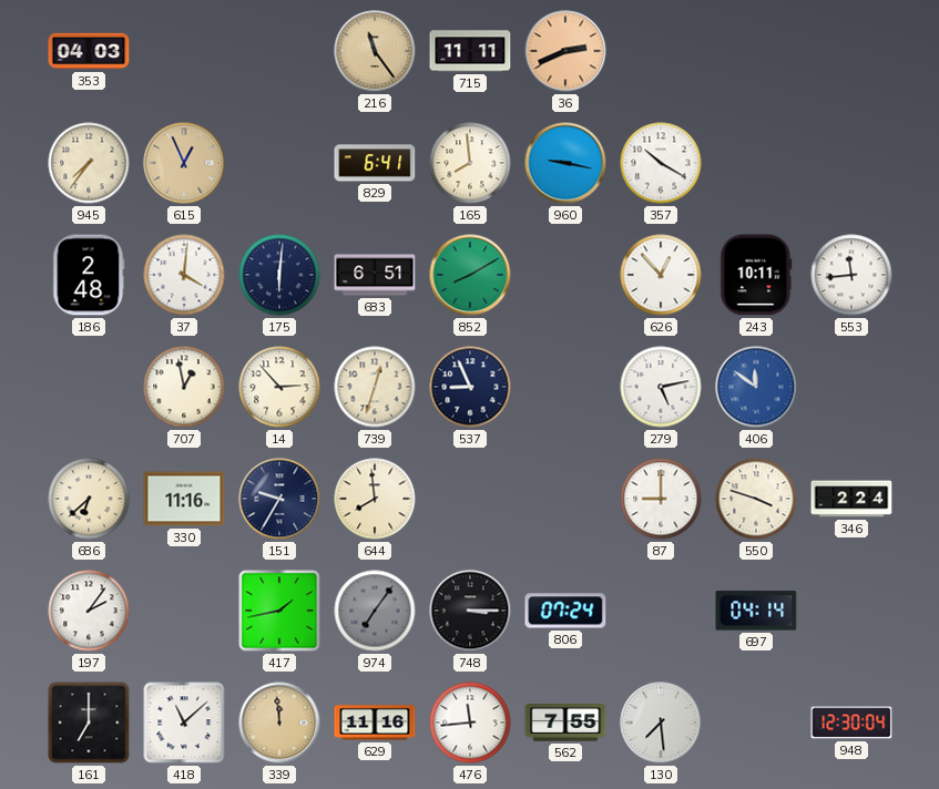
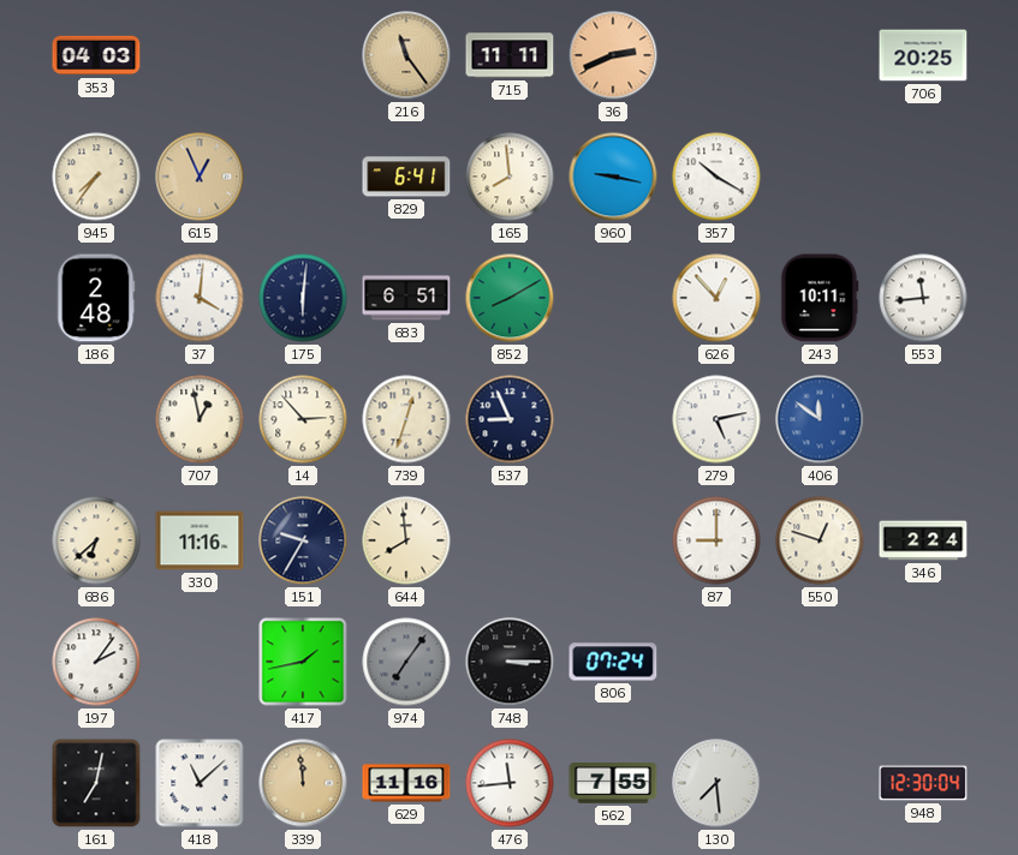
706: none -> 20:25 (923, 55)
550: 3:48 -> 12:48 (820, 540)
697: 04:14 -> none (756, 611)
161: 7:00 -> 7:02 (96, 783)
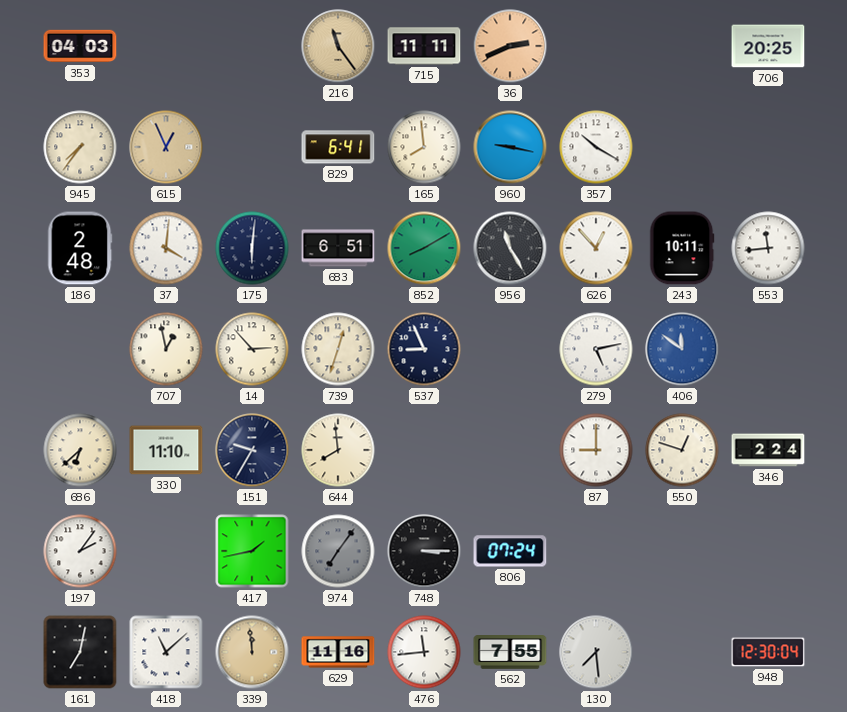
956: none -> 11:25 (510, 248)
330: 11:16 -> 11:10 (166, 450)
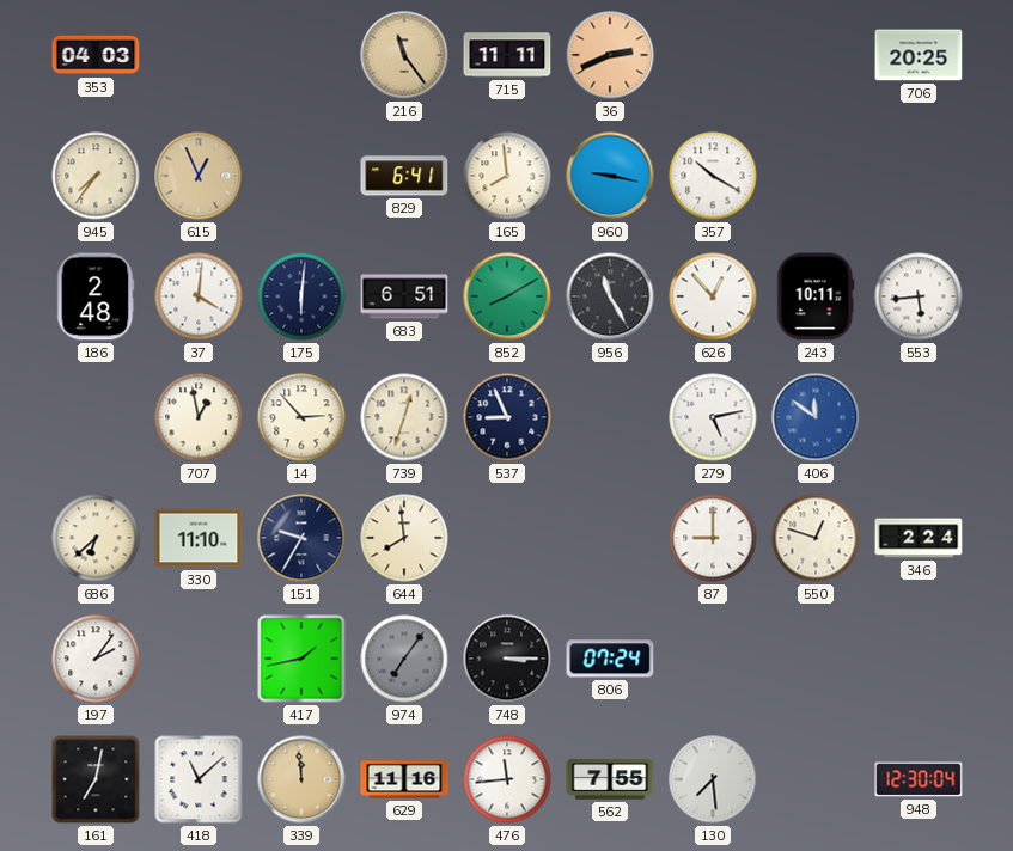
553: 11:44 -> 5:44 (919, 296)
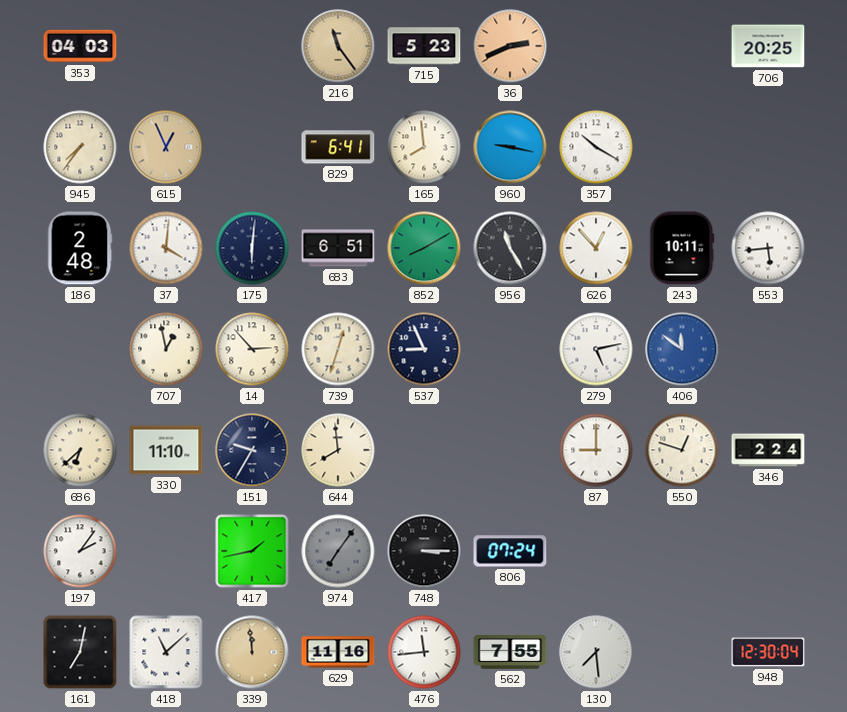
715: 11:11 -> 5:23 (424, 46)
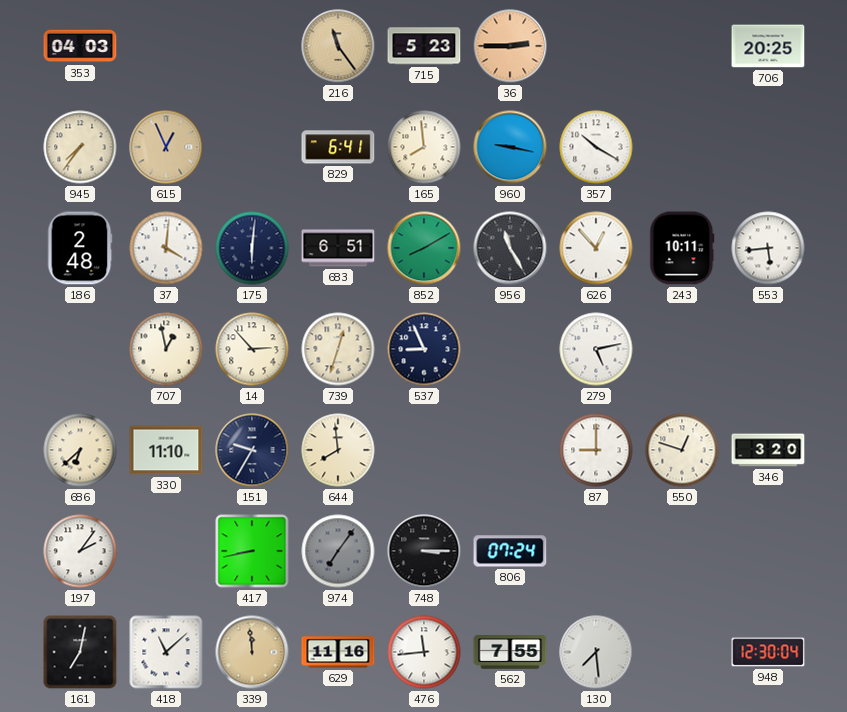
36: 2:41 -> 2:45 (510, 46)
406: 11:51 -> none (682, 349)
346: 2:24 -> 3:20 (768, 450)
417: 1:43 -> 8:43 (252, 551)
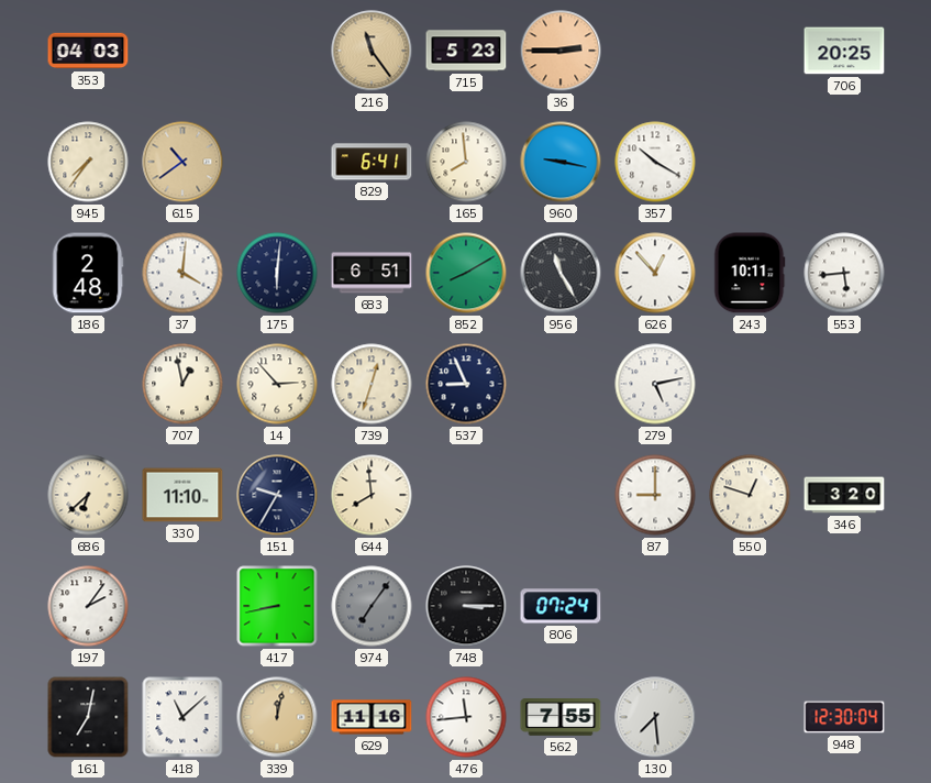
615: 12:56 -> 10:39 (182, 162)
339: 11:59 -> 12:02 (277, 717)
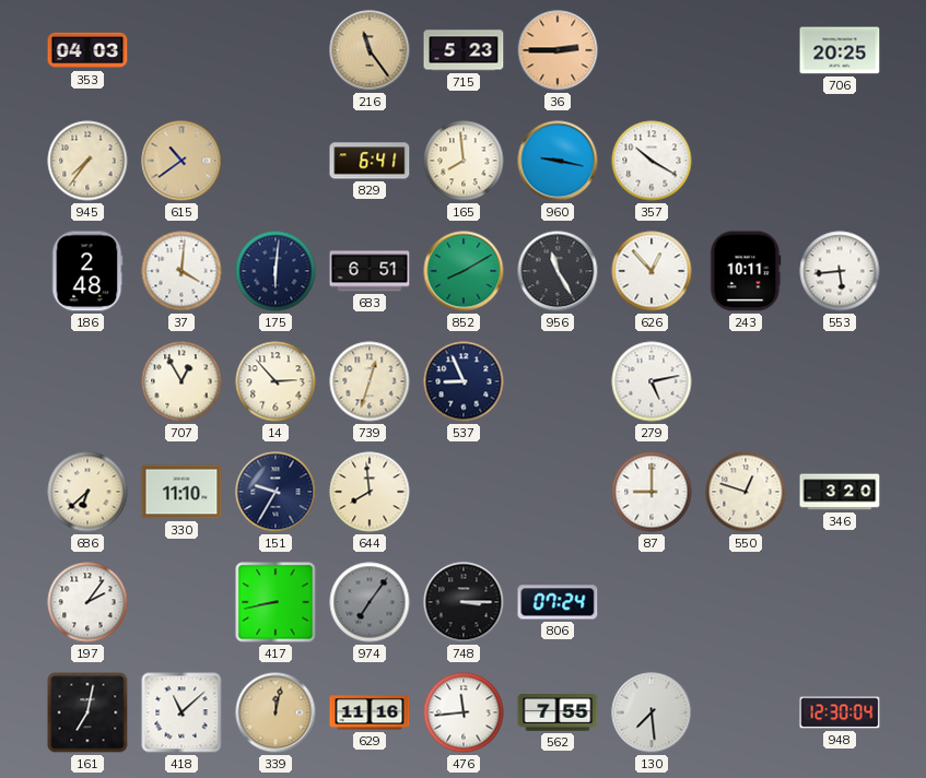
707: 12:58 -> 12:55 (181, 381)
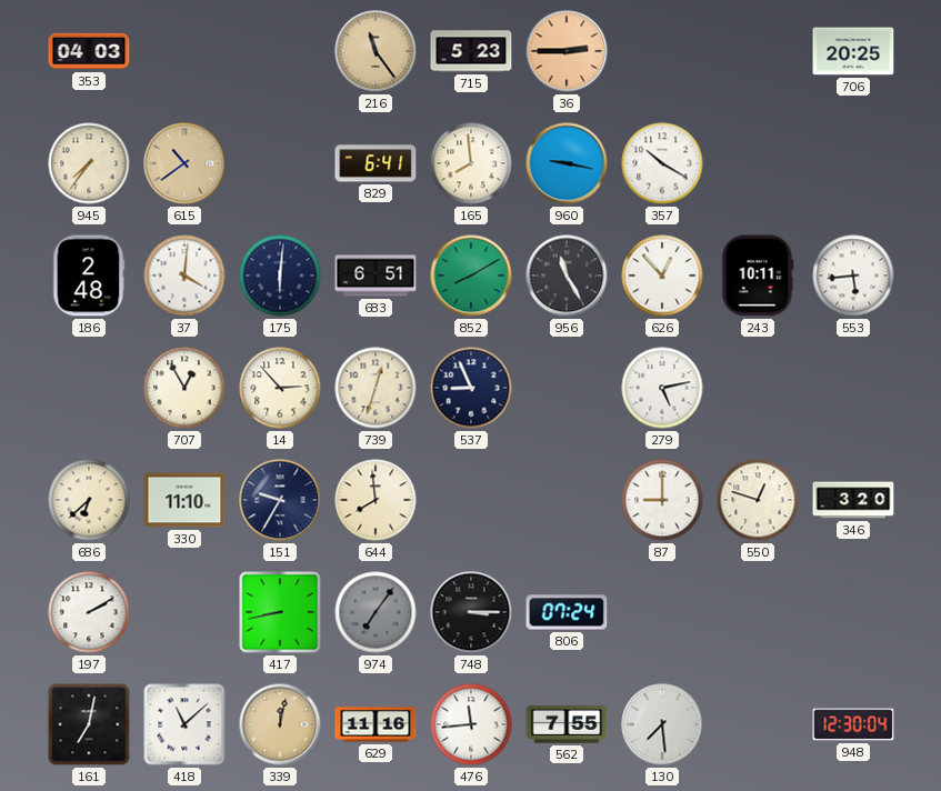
197: 2:06 -> 2:10 (89, 612)
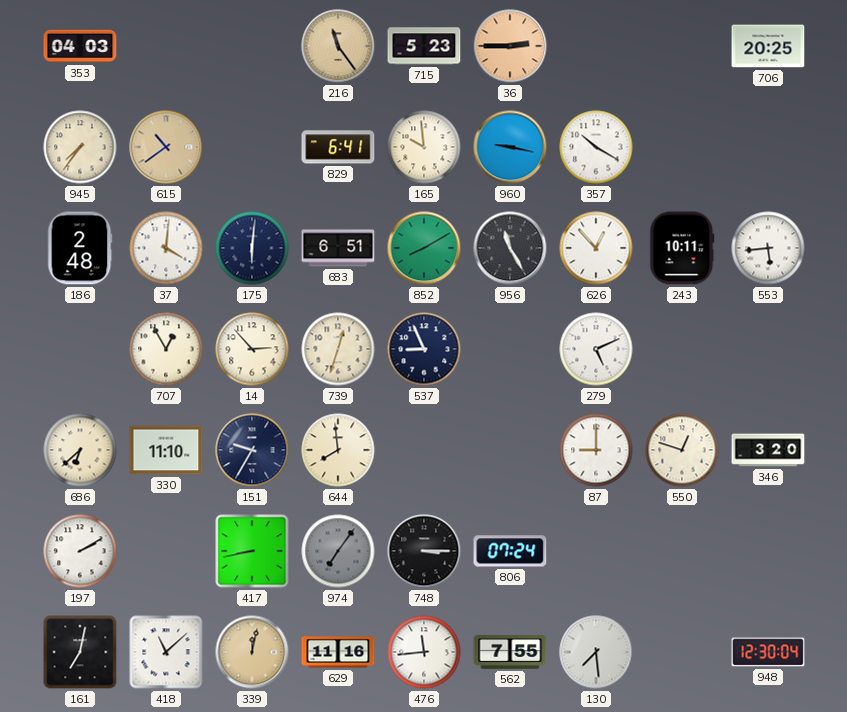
165: 7:59 -> 9:59 (424, 147)
279: 5:13 -> 5:11 (596, 349)
